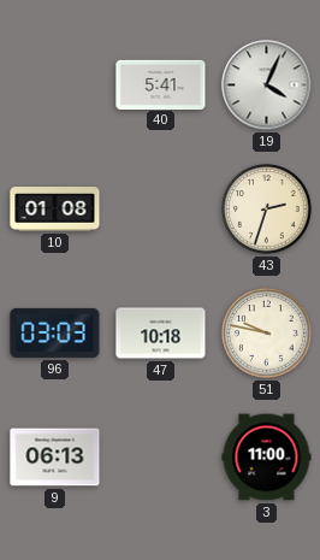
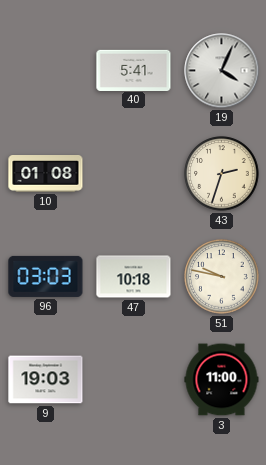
9: 06:13 -> 19:03 (46, 380)
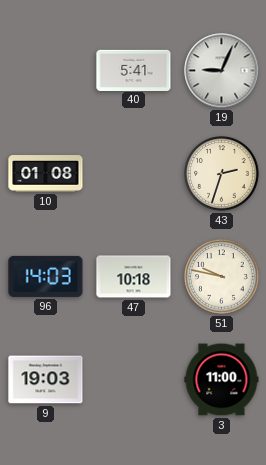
19: 4:04 -> 9:04 (222, 71)
96: 03:03 -> 14:03 (46, 276)
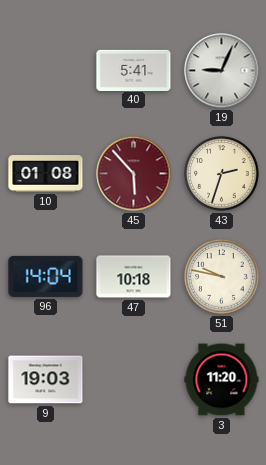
45: none -> 5:53 (134, 174)
96: 14:03 -> 14:04 (46, 276)
3: 11:00 -> 11:20 (222, 380)
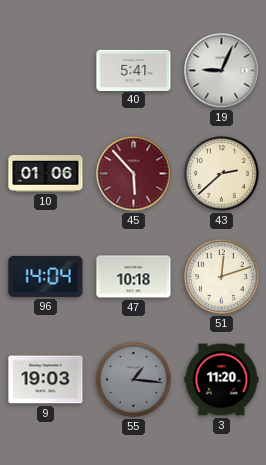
10: 01:08 -> 01:06 (46, 174)
43: 2:33 -> 2:38 (222, 174)
51: 9:47 -> 12:12 (222, 277)
55: none -> 1:16 (134, 380)
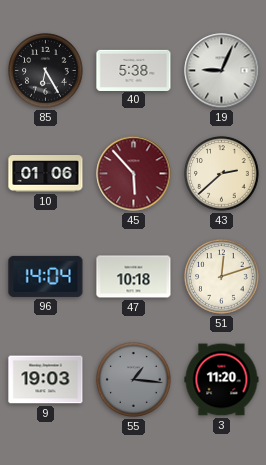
85: none -> 6:25 (46, 71)
40: 5:41 -> 5:38 (134, 70)
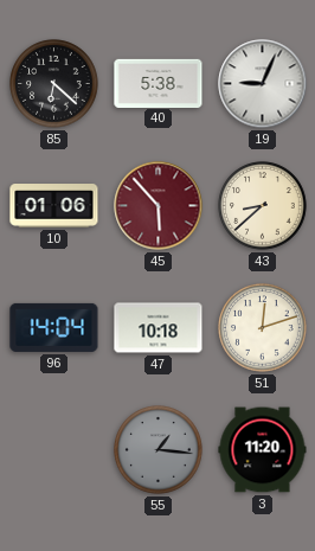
85: 6:25 -> 6:22 (54, 84)
43: 2:38 -> 8:38 (263, 206)
9: 19:03 -> none (46, 380)
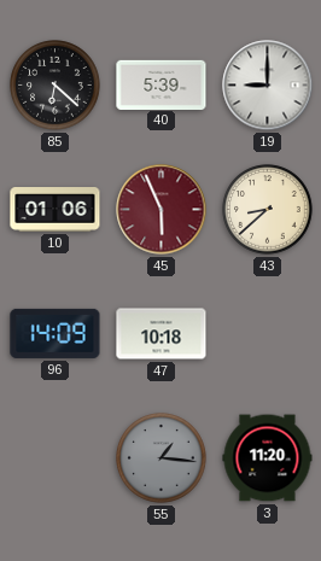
40: 5:38 -> 5:39 (162, 84)
19: 9:04 -> 9:00 (268, 86)
45: 5:53 -> 5:56 (162, 210)
96: 14:04 -> 14:09 (56, 333)
51: 12:12 -> none (263, 328)
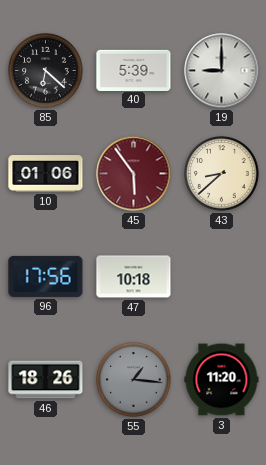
45: 5:56 -> 5:54 (134, 174)
96: 14:09 -> 17:56 (46, 276)
46: none -> 18:26 (46, 380)
